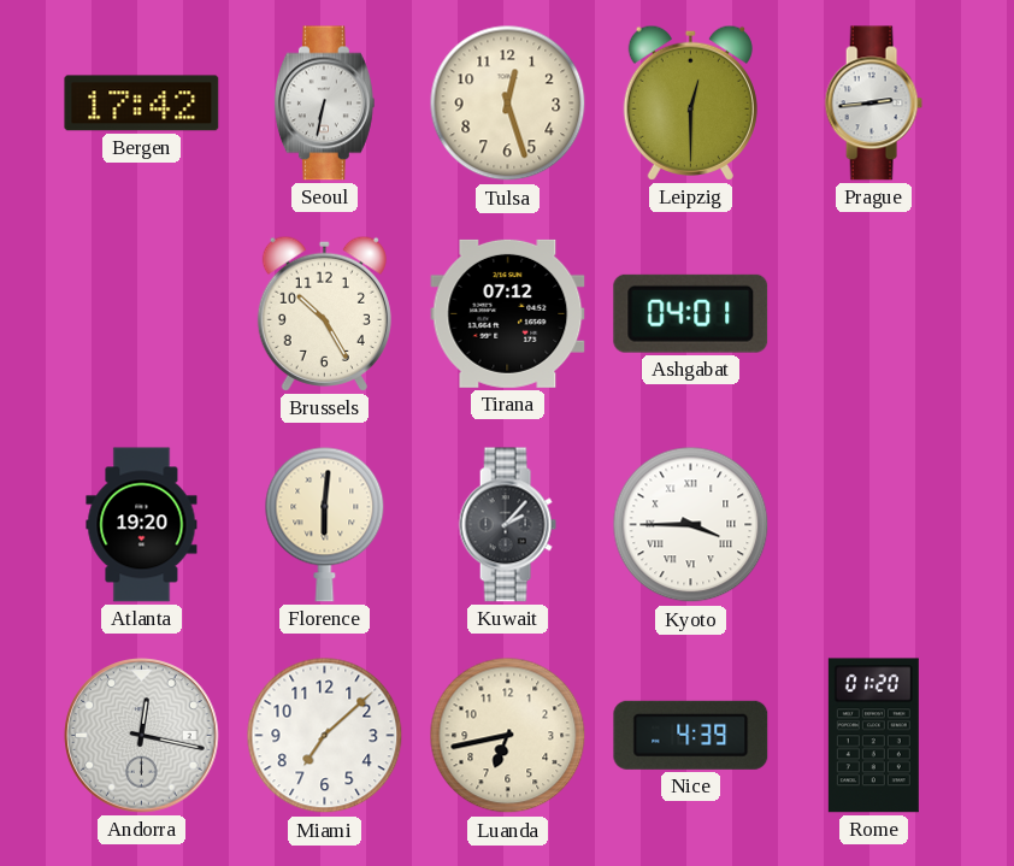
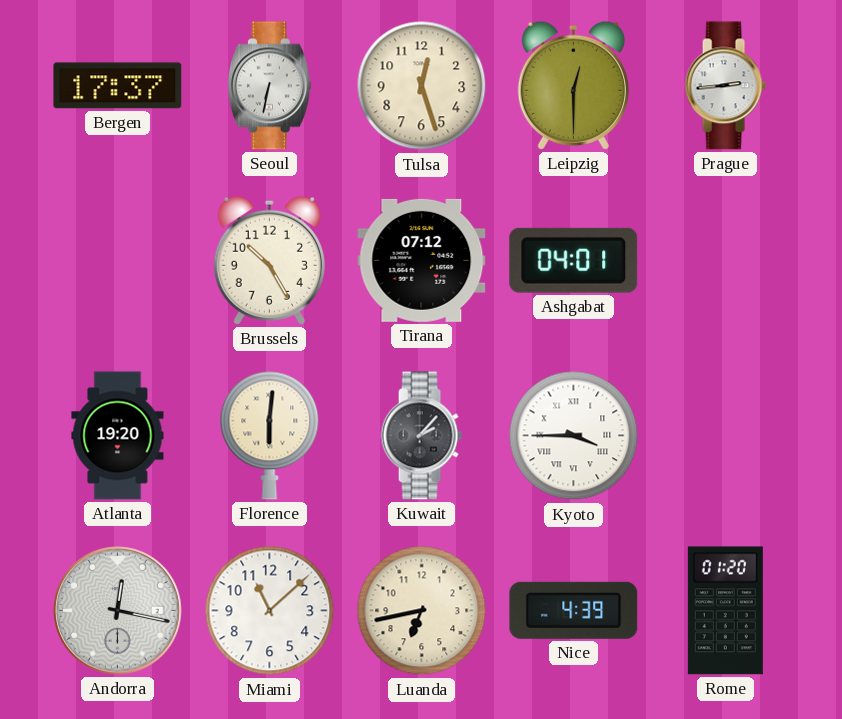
Bergen: 17:42 -> 17:37 (118, 86)
Miami: 7:08 -> 11:08 (270, 611)
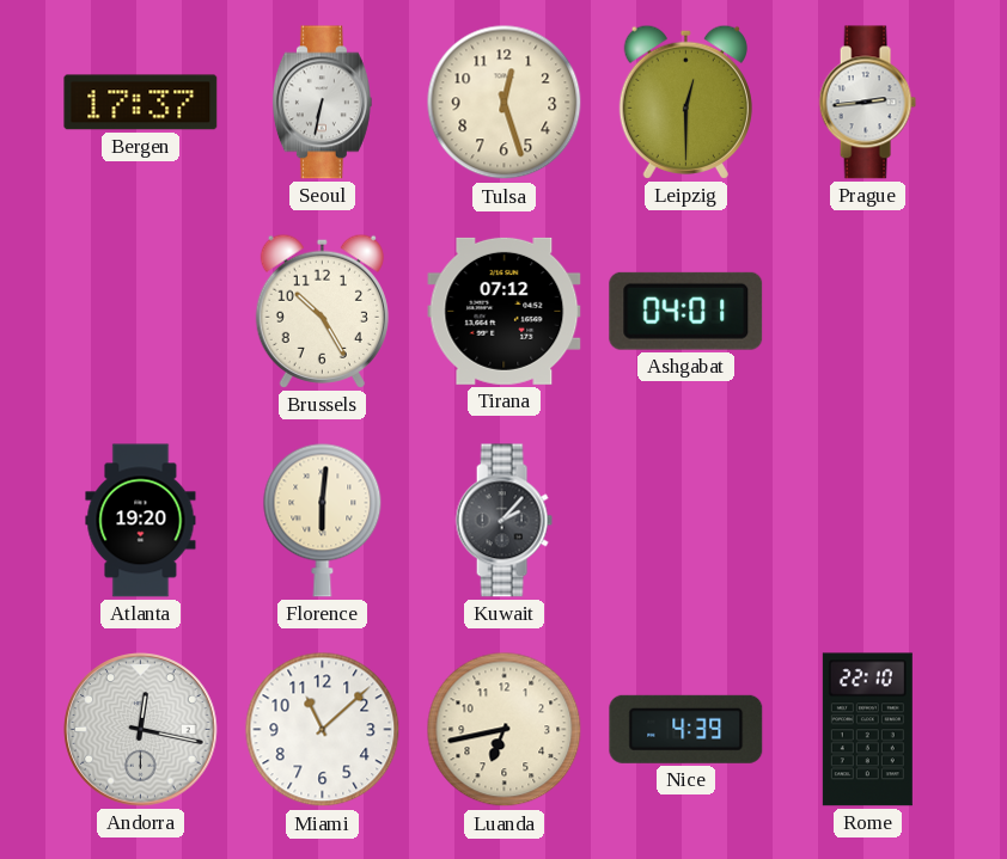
Kyoto: 3:45 -> none (574, 436)
Rome: 01:20 -> 22:10 (867, 730)
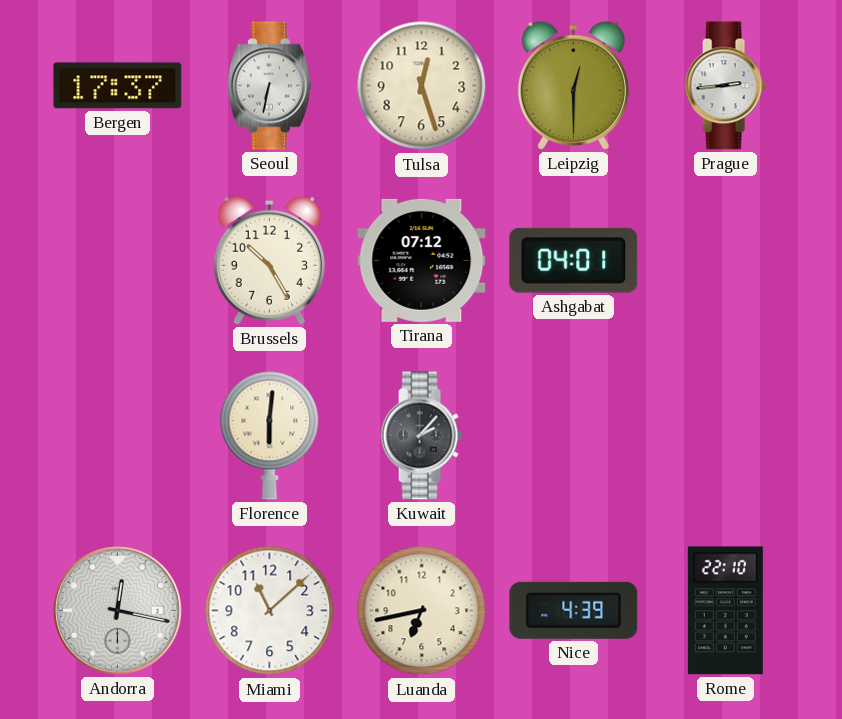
Atlanta: 19:20 -> none (141, 521)
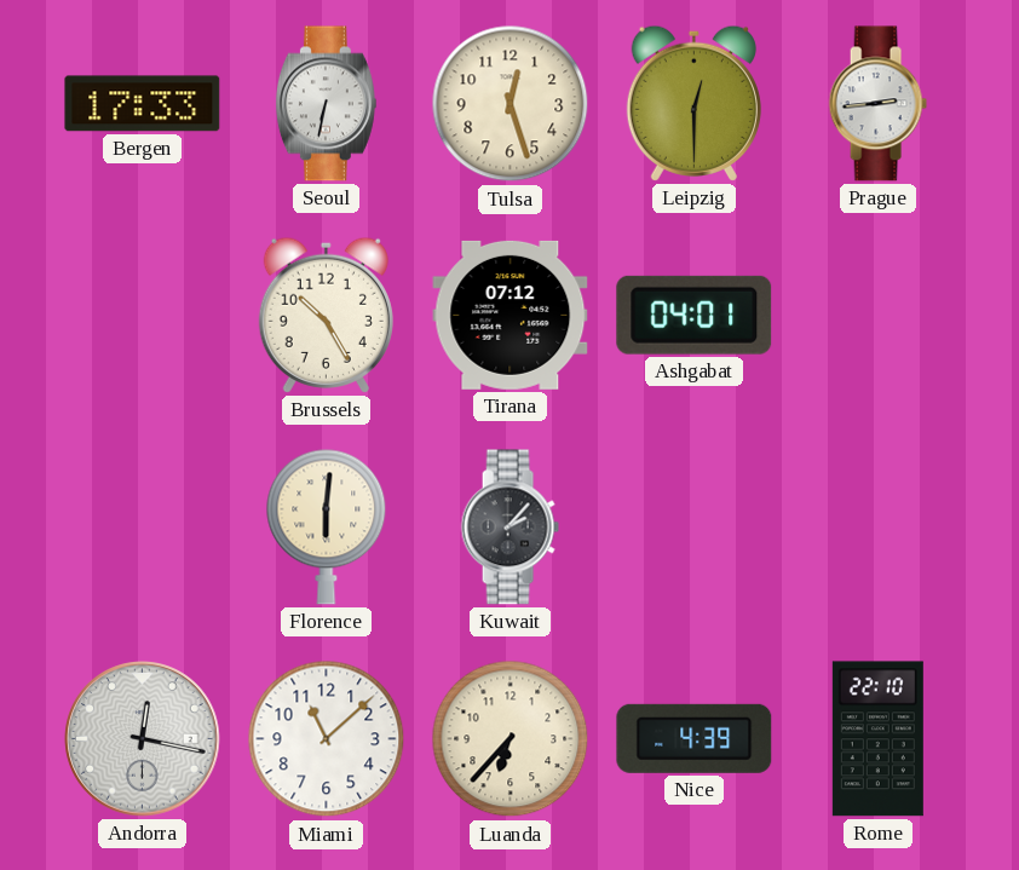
Bergen: 17:37 -> 17:33 (143, 104)
Luanda: 6:43 -> 6:37 (511, 739)
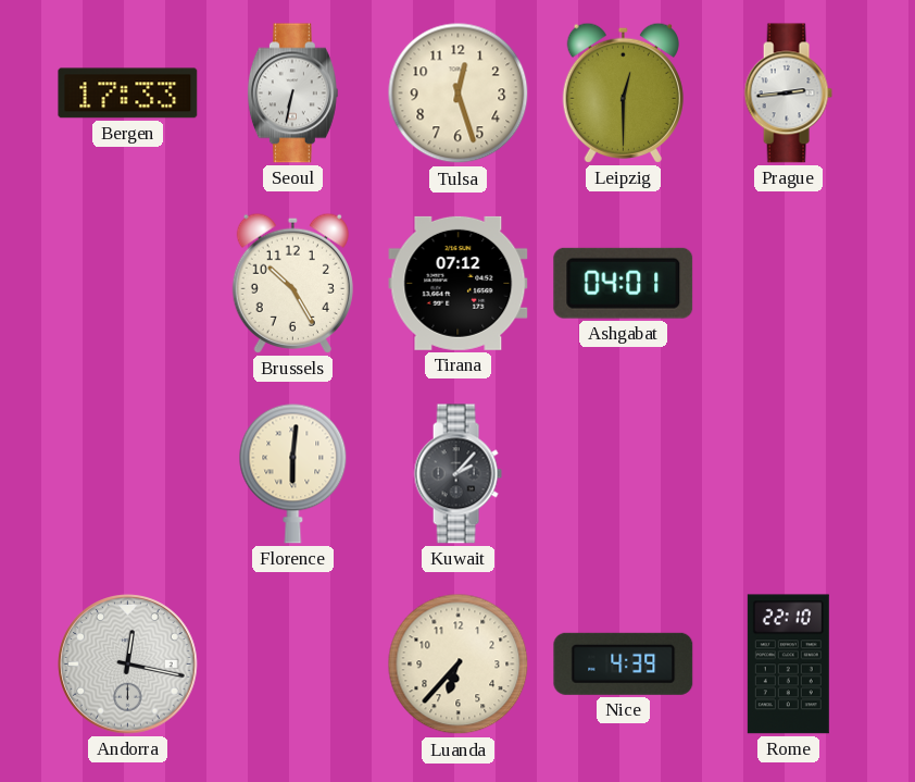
Miami: 11:08 -> none (327, 739)
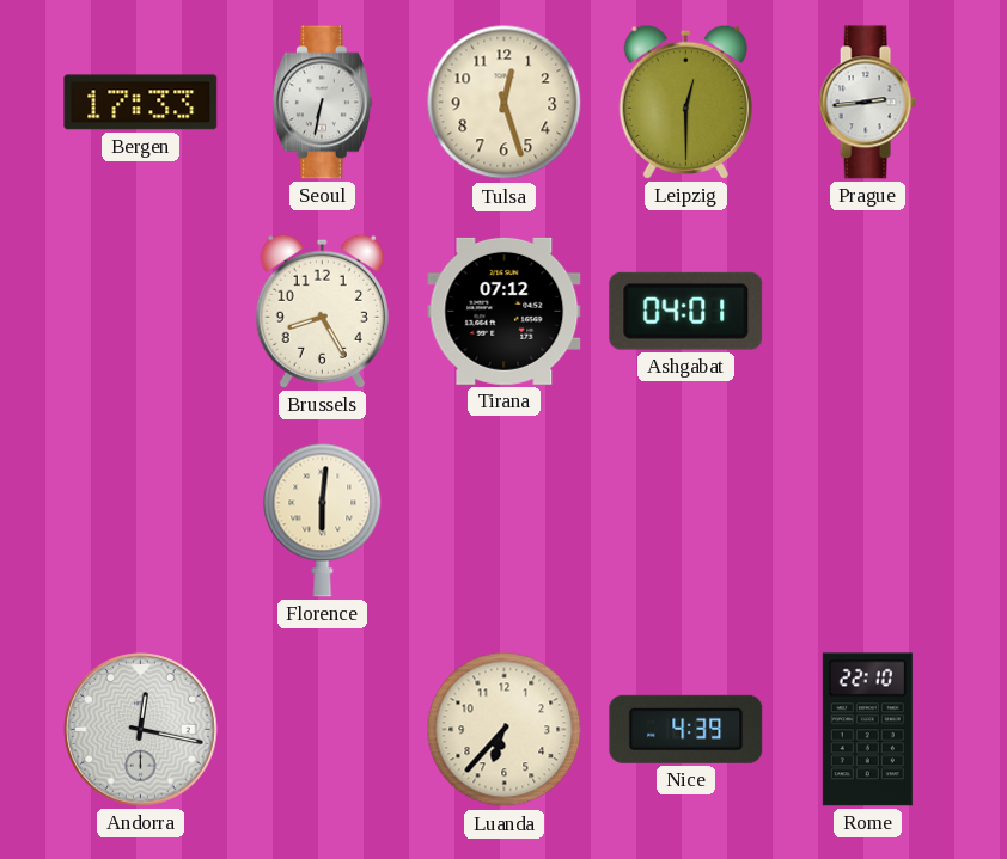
Brussels: 10:25 -> 8:25 (322, 311)
Kuwait: 2:07 -> none (457, 474)
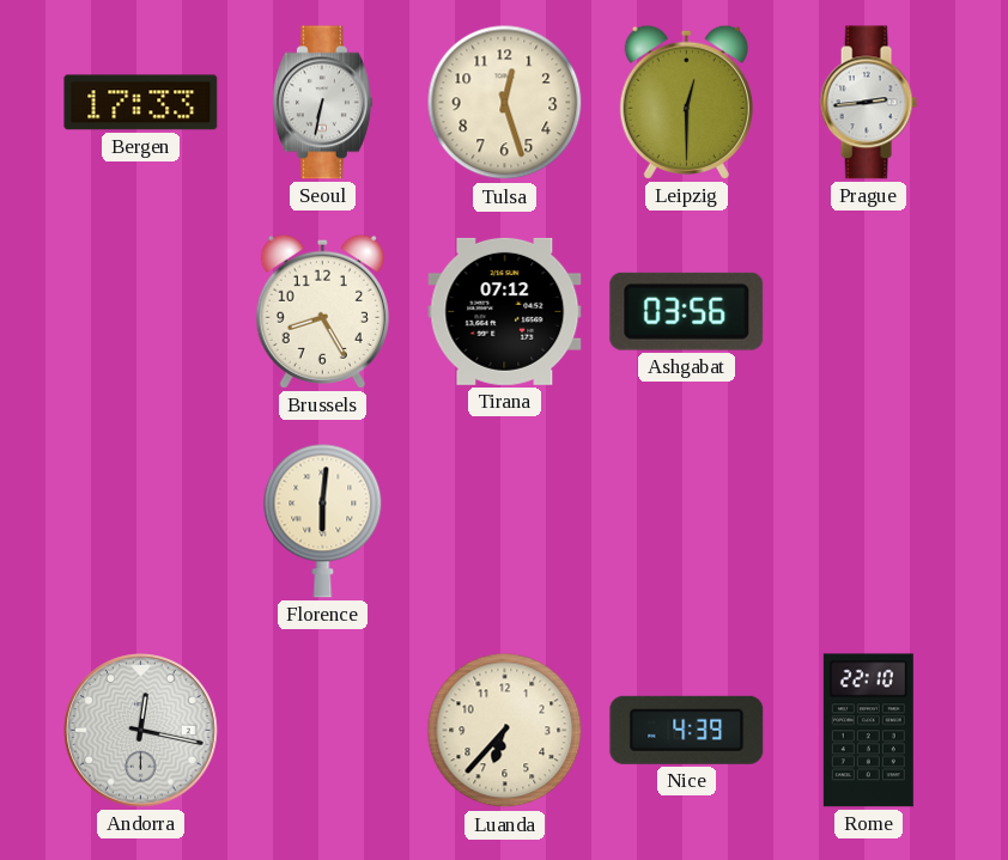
Ashgabat: 04:01 -> 03:56 (687, 311)
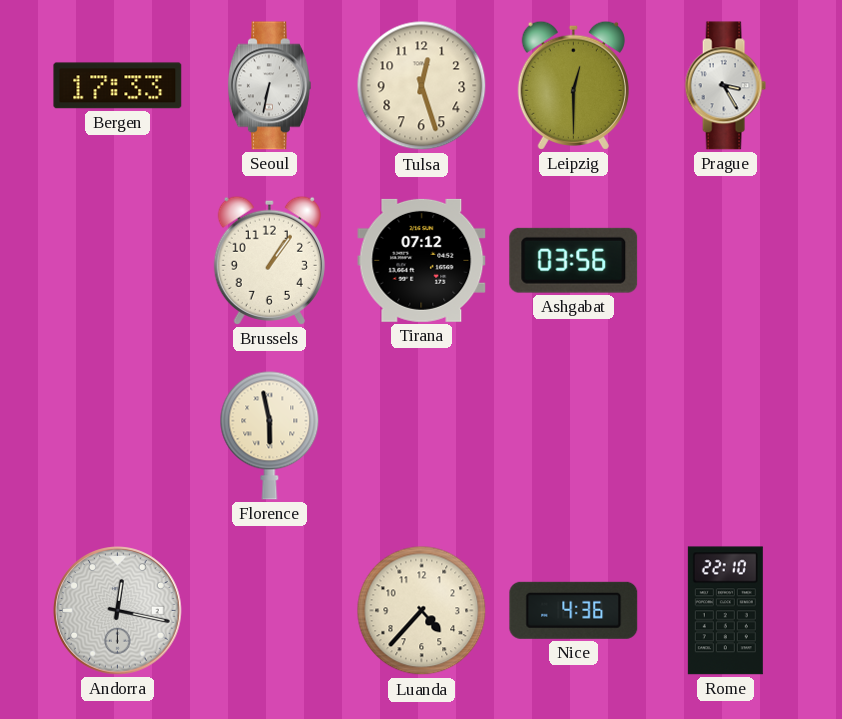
Prague: 2:44 -> 3:25 (725, 86)
Brussels: 8:25 -> 1:06 (269, 260)
Florence: 6:01 -> 5:58 (270, 435)
Luanda: 6:37 -> 4:37 (422, 611)
Nice: 4:39 -> 4:36 (574, 610)
